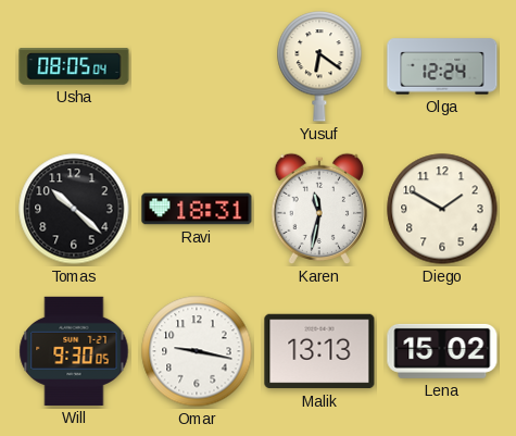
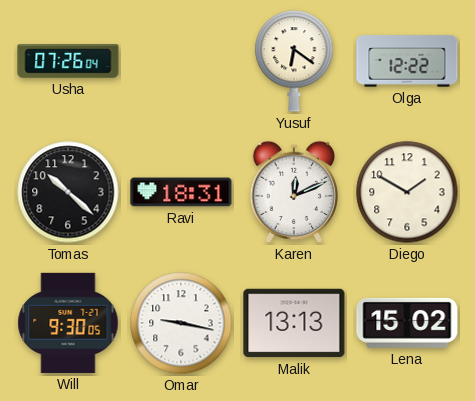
Usha: 08:05 -> 07:26 (68, 61)
Olga: 12:24 -> 12:22 (407, 61)
Karen: 11:32 -> 12:11 (293, 192)
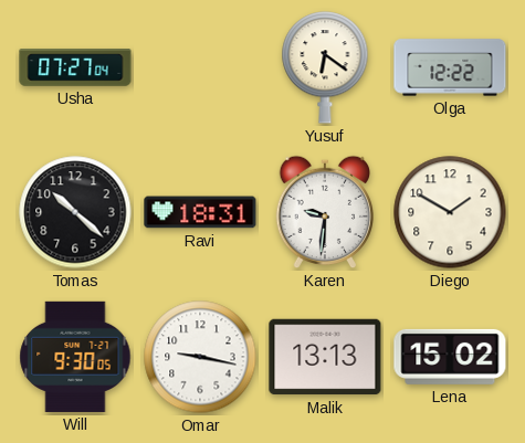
Usha: 07:26 -> 07:27 (75, 67)
Karen: 12:11 -> 9:31 (324, 212)
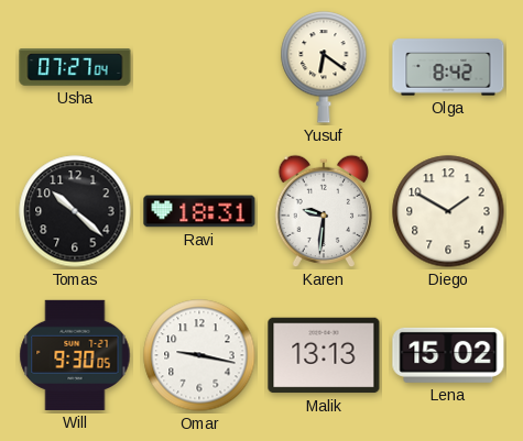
Olga: 12:22 -> 8:42 (448, 67)
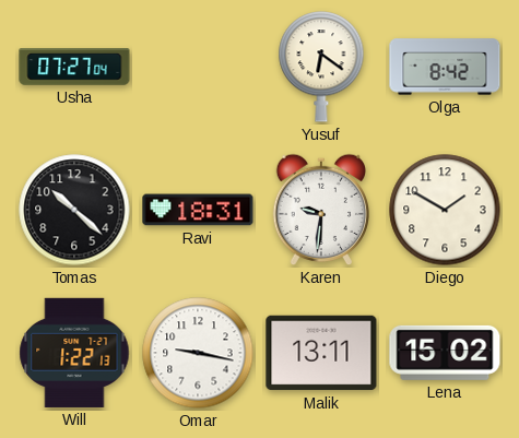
Will: 9:30 -> 1:22 (74, 353)
Malik: 13:13 -> 13:11 (321, 353)
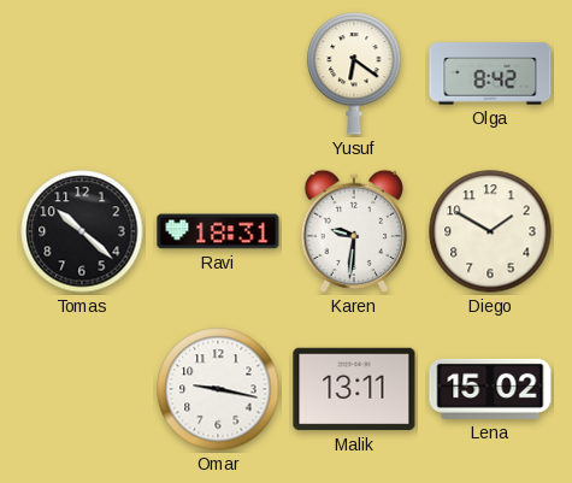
Usha: 07:27 -> none (74, 67)
Will: 1:22 -> none (74, 353)
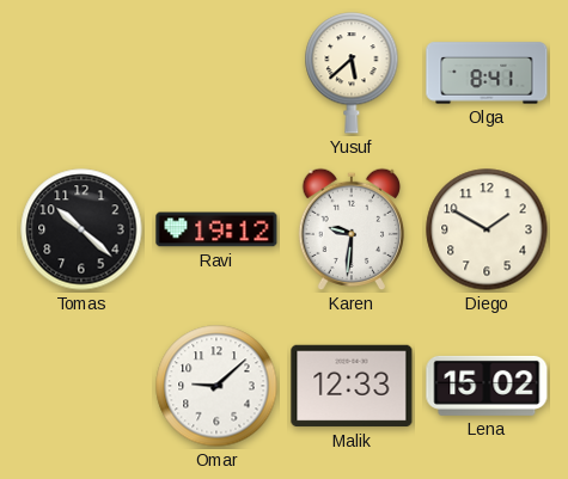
Yusuf: 6:21 -> 5:38 (352, 73)
Olga: 8:42 -> 8:41 (487, 73)
Ravi: 18:31 -> 19:12 (216, 229)
Omar: 9:17 -> 9:08 (216, 386)
Malik: 13:11 -> 12:33 (352, 386)
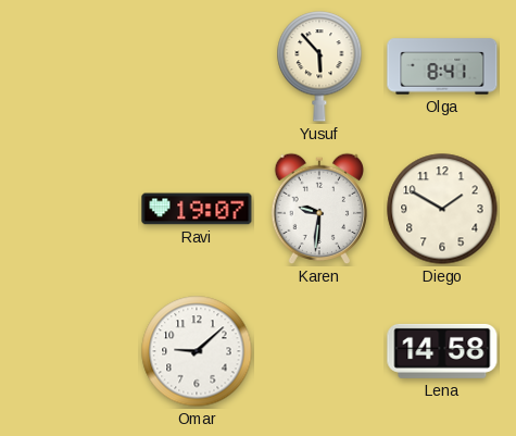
Yusuf: 5:38 -> 5:53 (319, 66)
Tomas: 10:22 -> none (81, 229)
Ravi: 19:12 -> 19:07 (197, 209)
Malik: 12:33 -> none (352, 386)
Lena: 15:02 -> 14:58 (442, 351)
